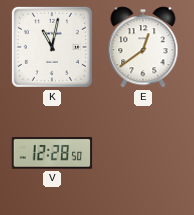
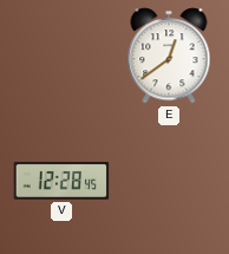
K: 11:02 -> none (52, 47)
V: 12:28:50 -> 12:28:45 (61, 182)
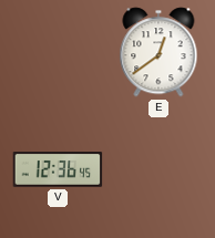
V: 12:28 -> 12:36 (58, 170)
